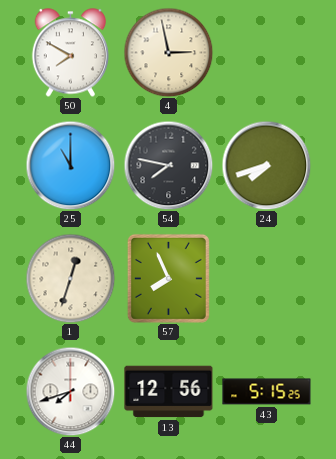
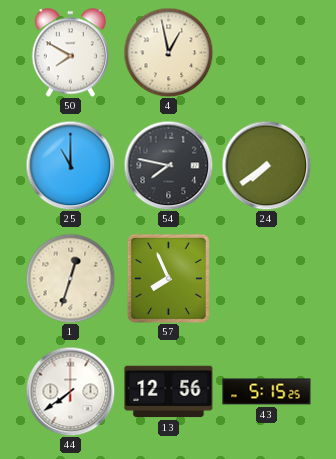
4: 2:58 -> 12:58 (168, 52)
24: 7:42 -> 7:39 (266, 165)
44: 7:42 -> 7:39 (70, 391)
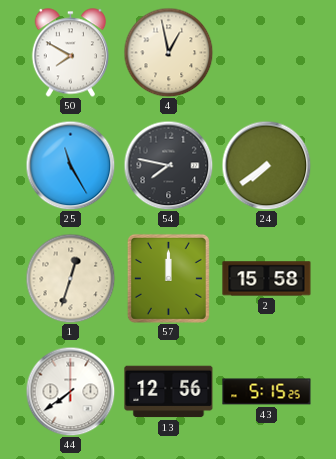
25: 11:00 -> 11:25 (70, 165)
57: 7:56 -> 12:00 (168, 278)
2: none -> 15:58 (267, 279)
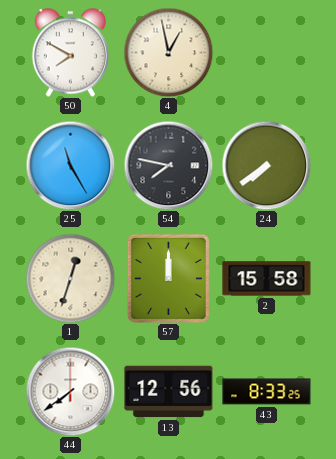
43: 5:15 -> 8:33 (267, 392)
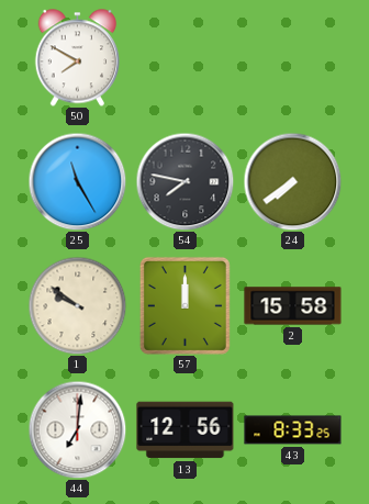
4: 12:58 -> none (168, 52)
1: 12:33 -> 9:51 (77, 305)
44: 7:39 -> 7:01 (77, 429)
